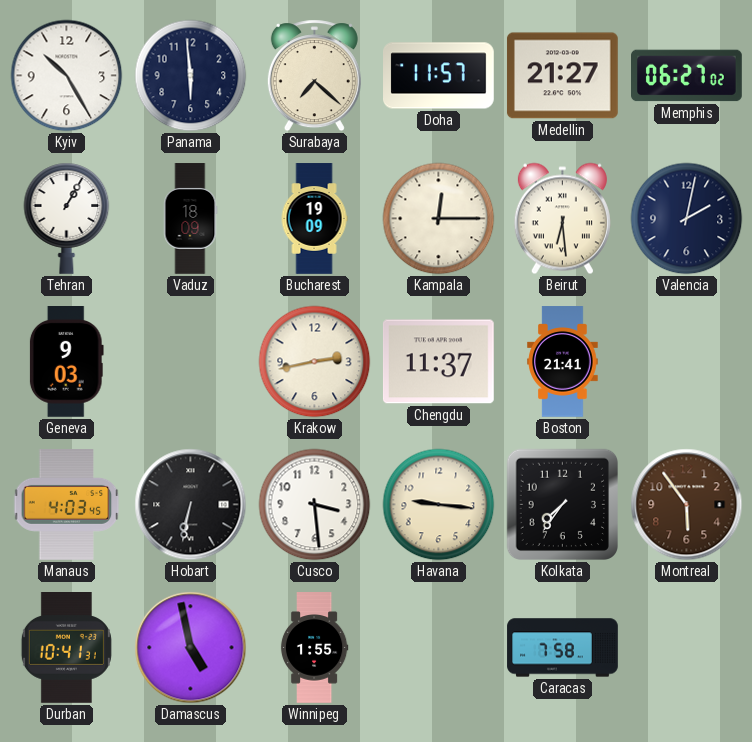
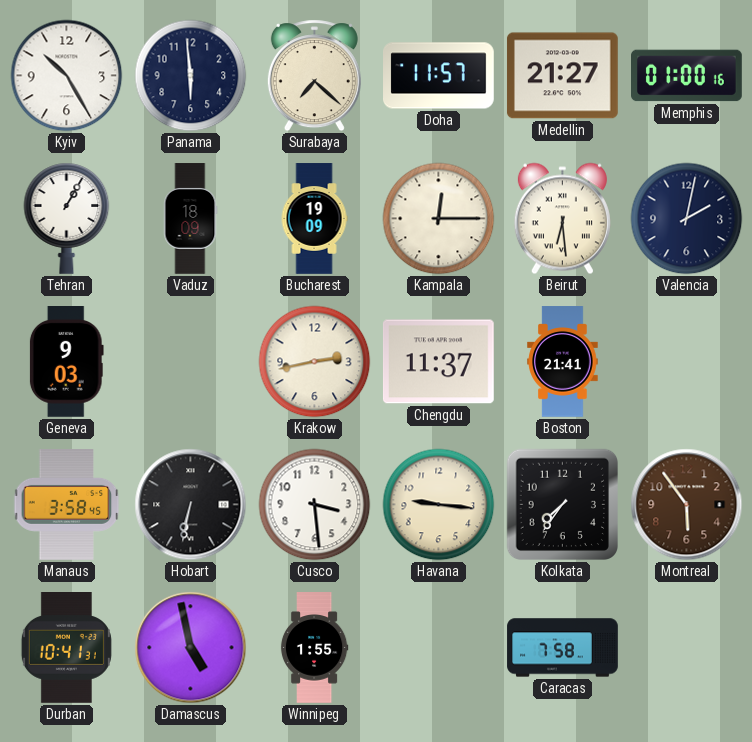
Memphis: 06:27 -> 01:00 (687, 76)
Manaus: 4:03 -> 3:58 (67, 505)
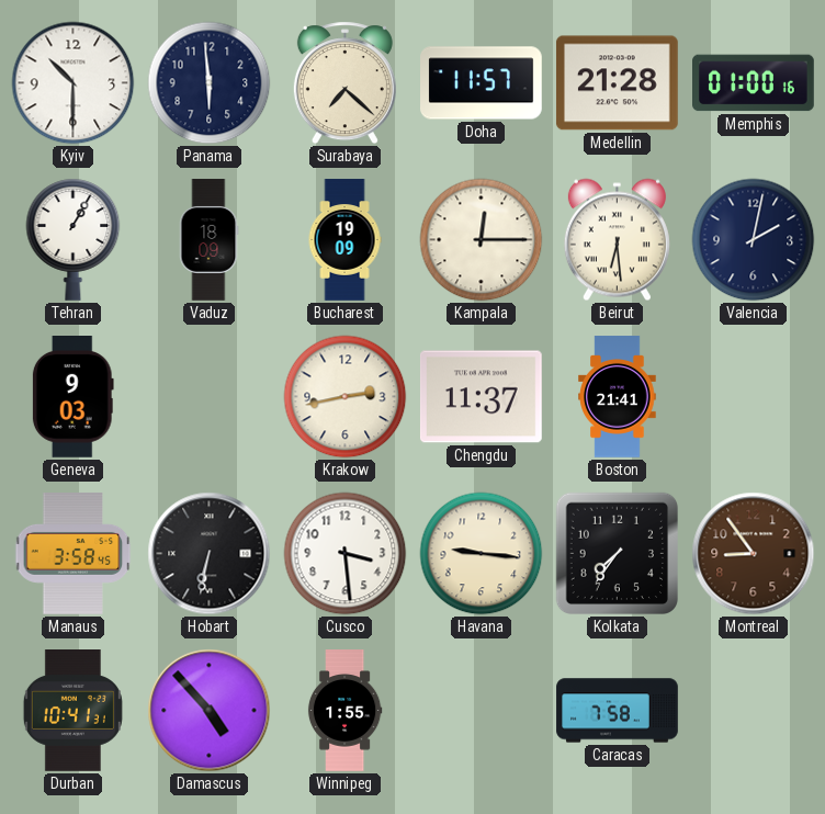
Kyiv: 10:25 -> 10:30 (74, 83)
Medellin: 21:27 -> 21:28 (618, 83)
Montreal: 5:54 -> 8:54 (754, 554)
Damascus: 4:58 -> 4:53 (210, 711)
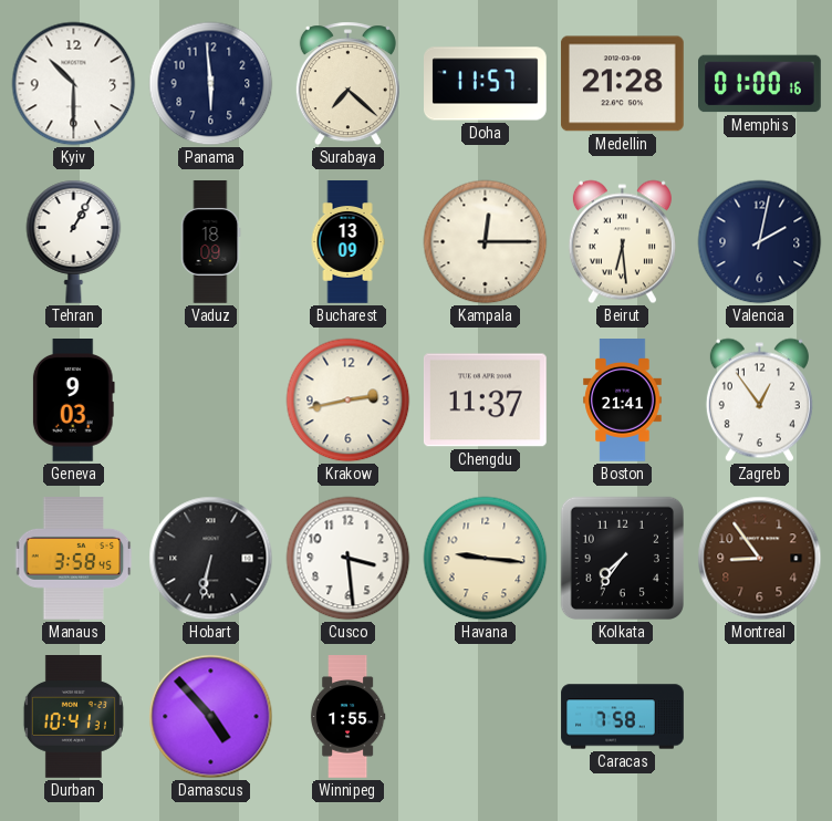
Bucharest: 19:09 -> 13:09 (347, 242)
Zagreb: none -> 12:54 (759, 401)
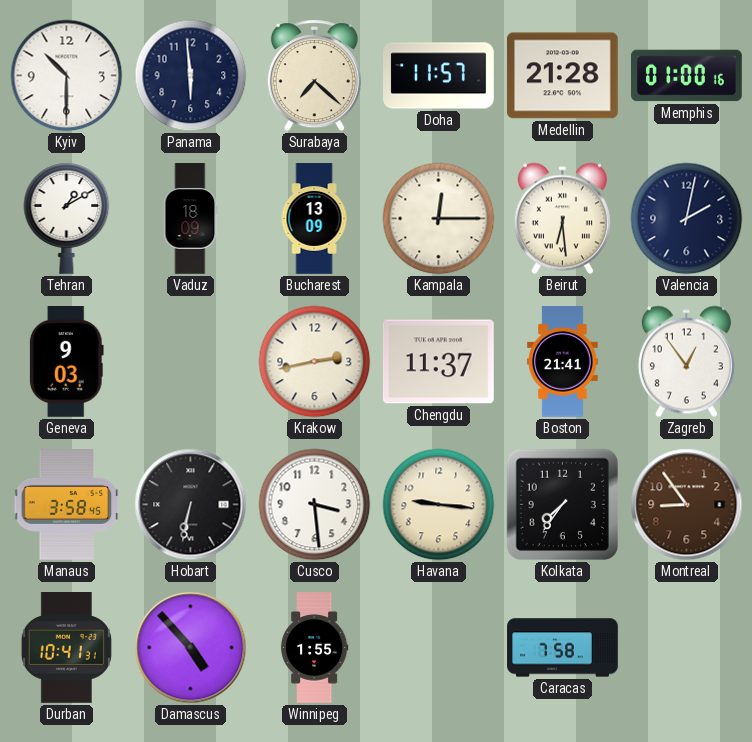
Tehran: 1:05 -> 1:10 (67, 218)
